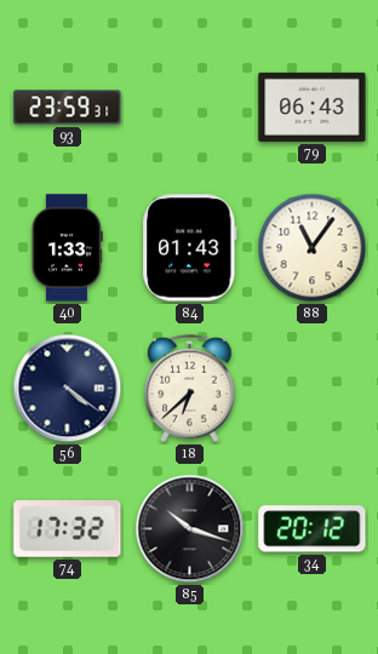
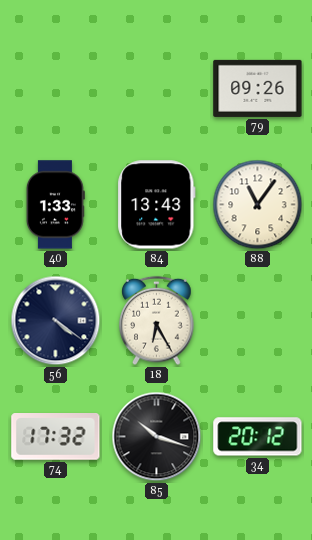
93: 23:59 -> none (68, 108)
79: 06:43 -> 09:26 (258, 88)
84: 01:43 -> 13:43 (157, 205)
18: 6:38 -> 6:25 (157, 321)
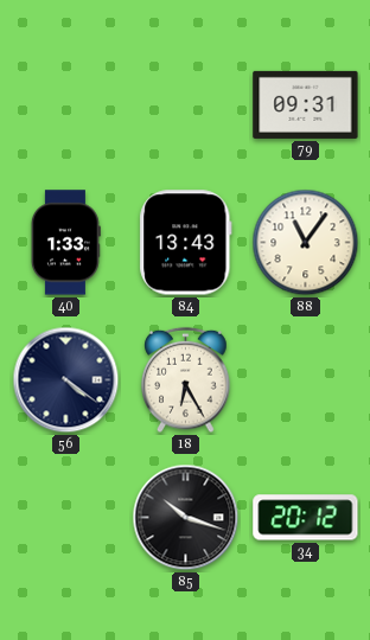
79: 09:26 -> 09:31 (306, 104)
74: 17:32 -> none (56, 437)
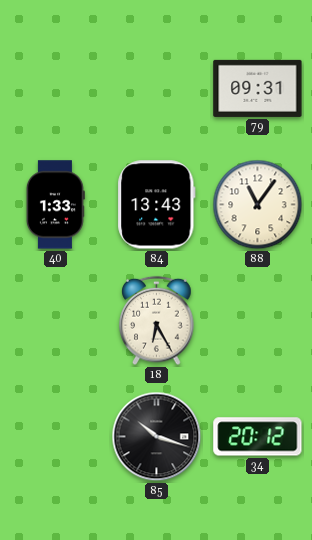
56: 4:21 -> none (66, 380)
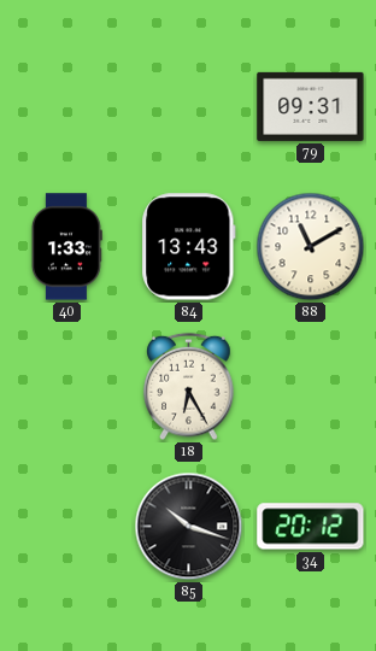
88: 11:06 -> 11:10 (311, 247)
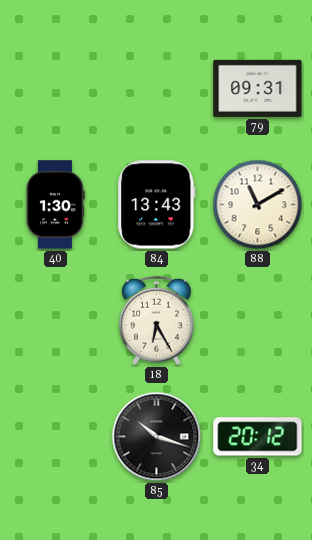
40: 1:33 -> 1:30 (55, 205)
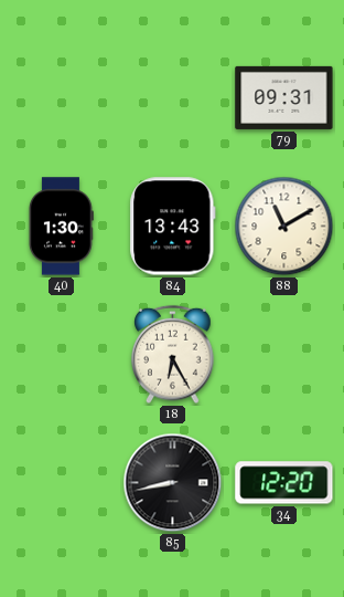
85: 10:18 -> 8:43 (173, 483)
34: 20:12 -> 12:20 (284, 483)
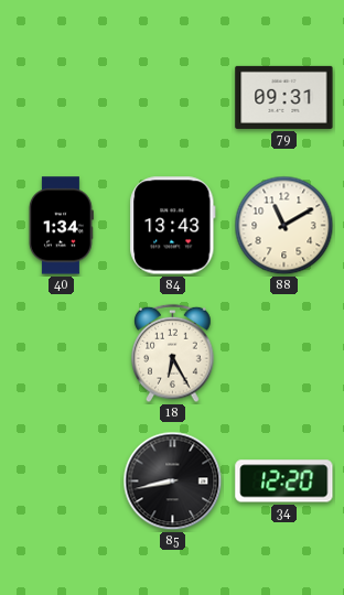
40: 1:30 -> 1:34 (61, 226)
